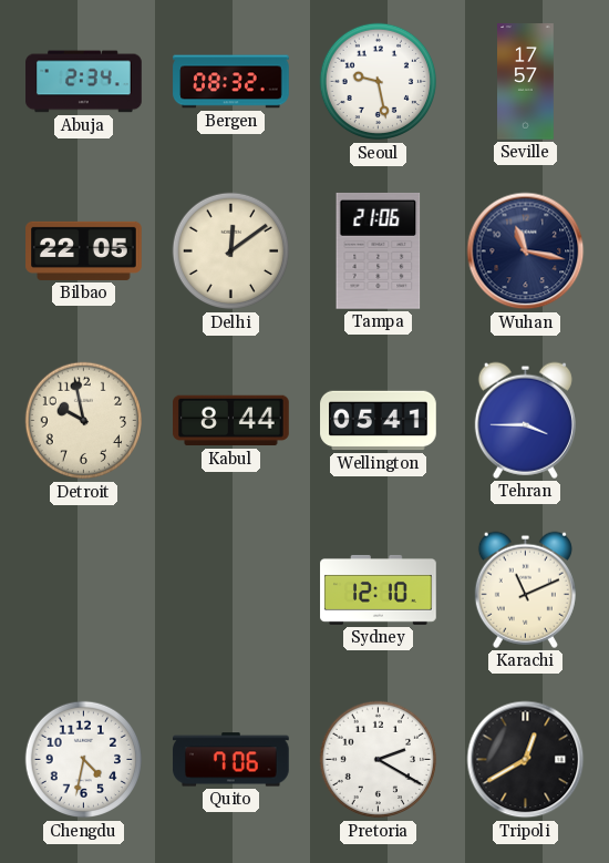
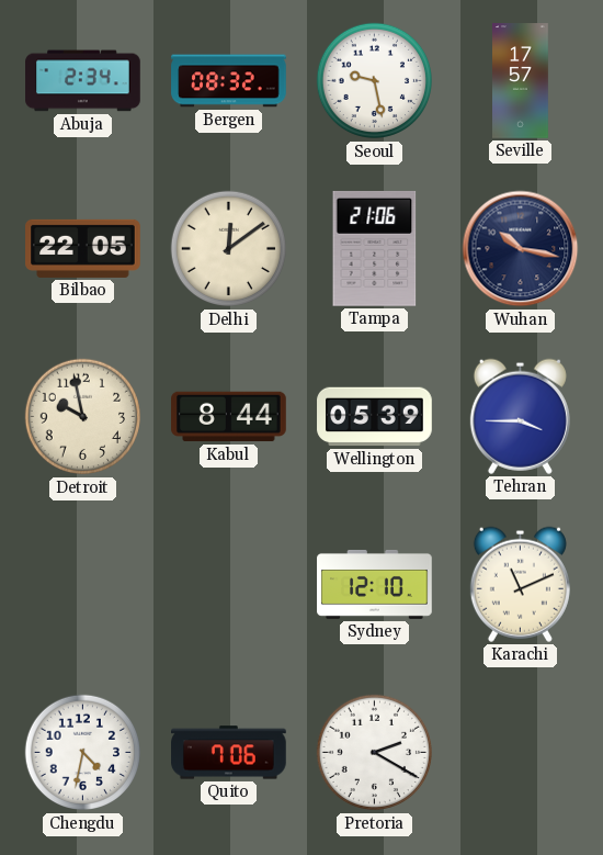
Wuhan: 11:17 -> 10:17 (521, 249)
Wellington: 05:41 -> 05:39 (375, 417)
Tripoli: 12:40 -> none (526, 760)
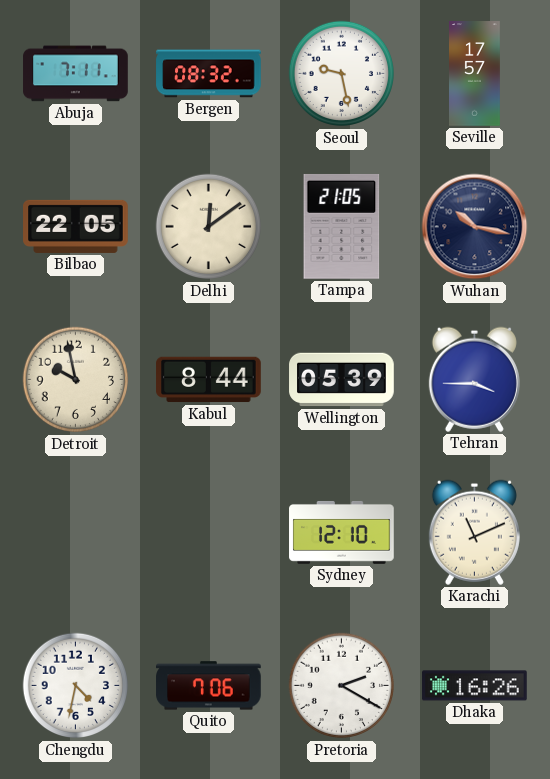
Abuja: 2:34 -> 7:11 (76, 74)
Tampa: 21:06 -> 21:05 (342, 226)
Dhaka: none -> 16:26 (475, 686)
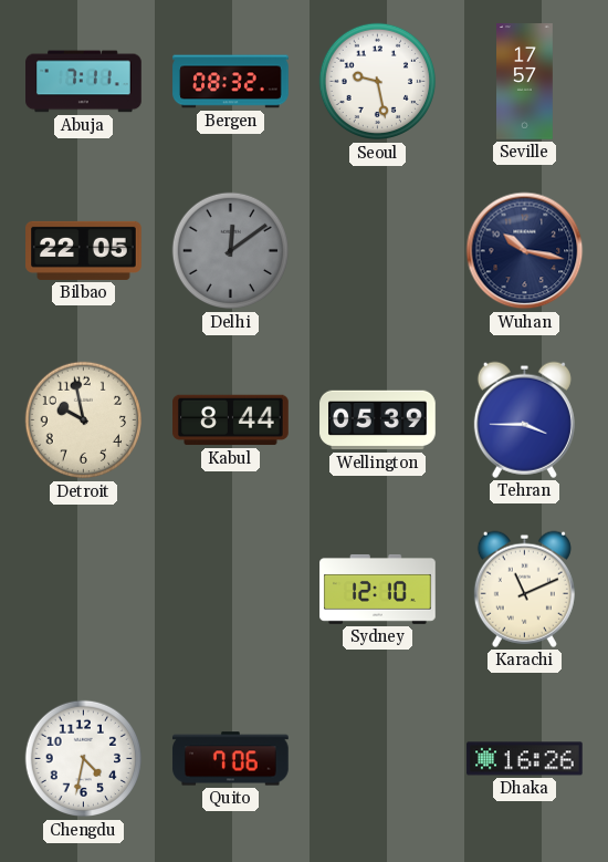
Delhi dial: cream -> grey (231, 251)
Tampa: 21:05 -> none (342, 226)
Pretoria: 2:20 -> none (342, 686)
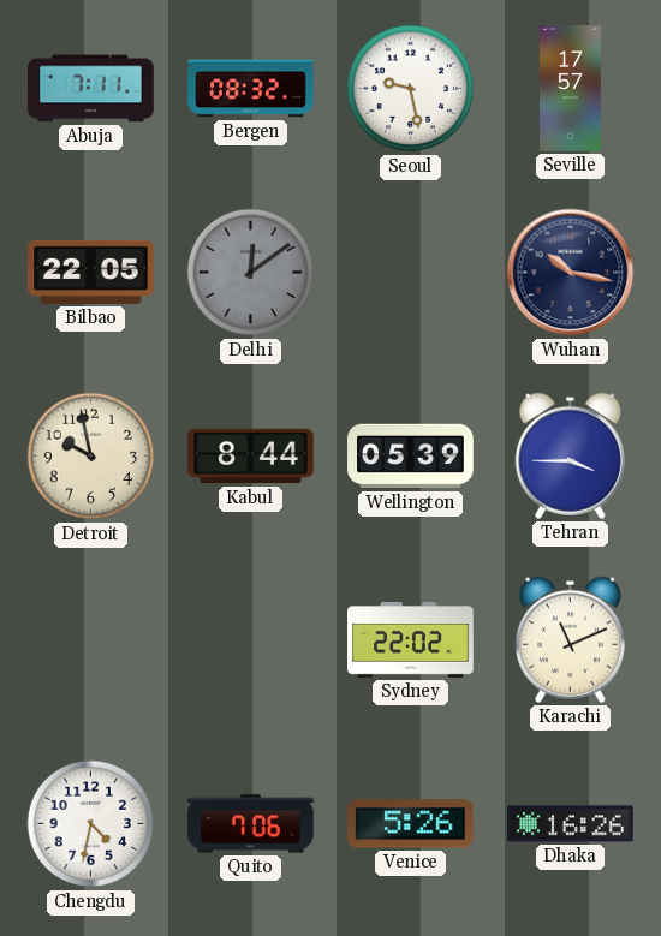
Sydney: 12:10 -> 22:02 (411, 639)
Venice: none -> 5:26 (411, 824)
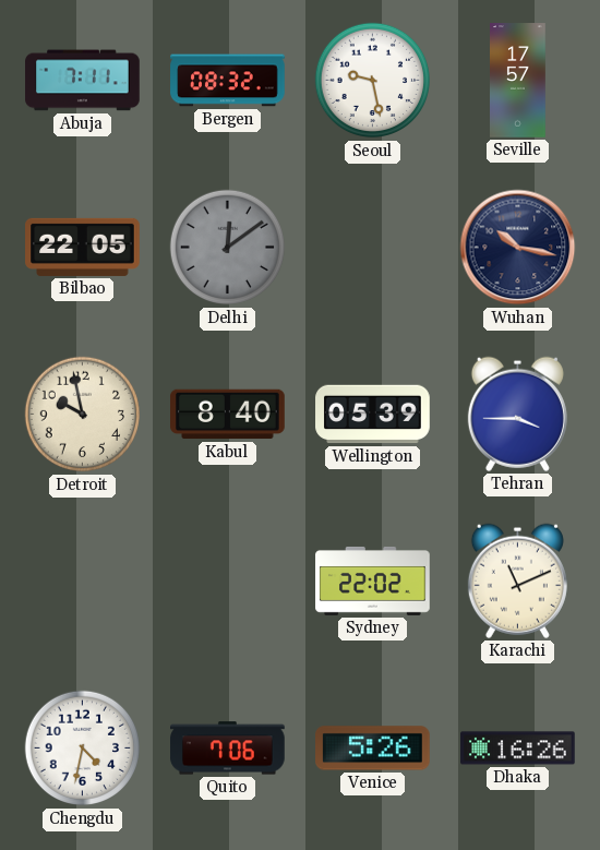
Kabul: 8:44 -> 8:40 (228, 415)
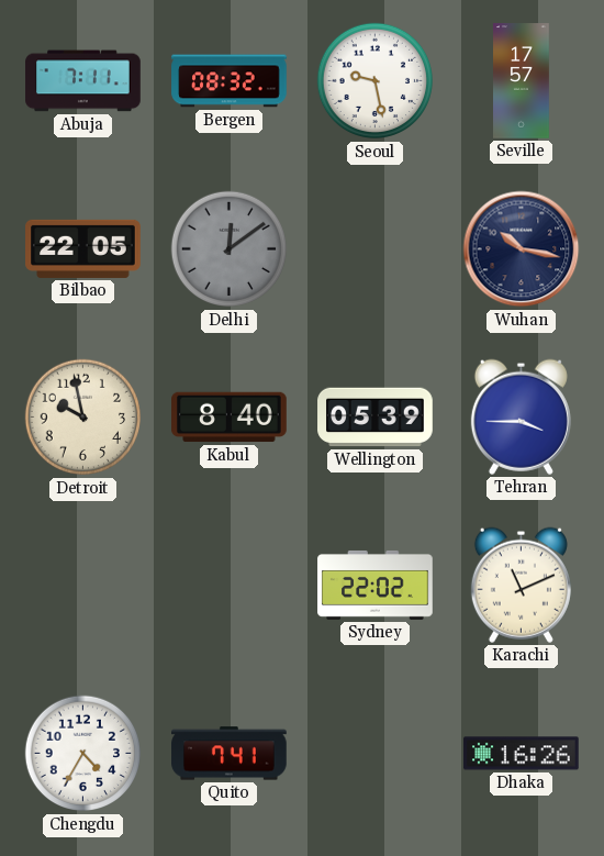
Chengdu: 4:32 -> 4:35 (83, 754)
Quito: 7:06 -> 7:41 (230, 754)
Venice: 5:26 -> none (373, 749)
